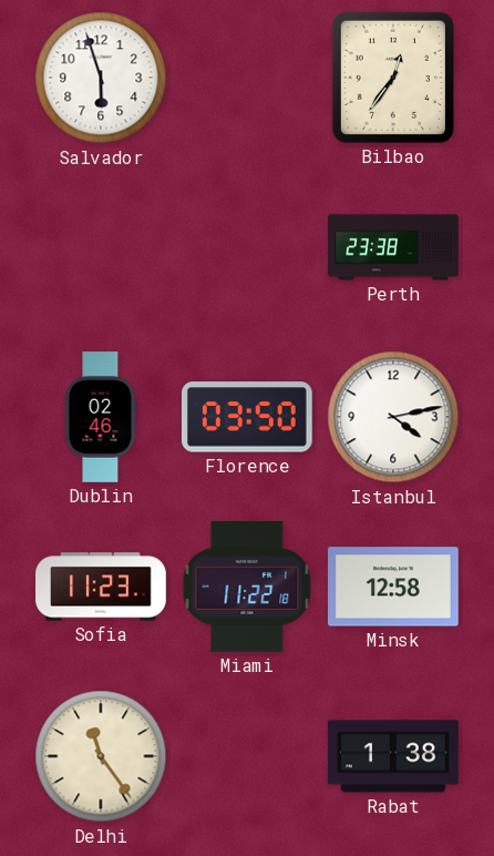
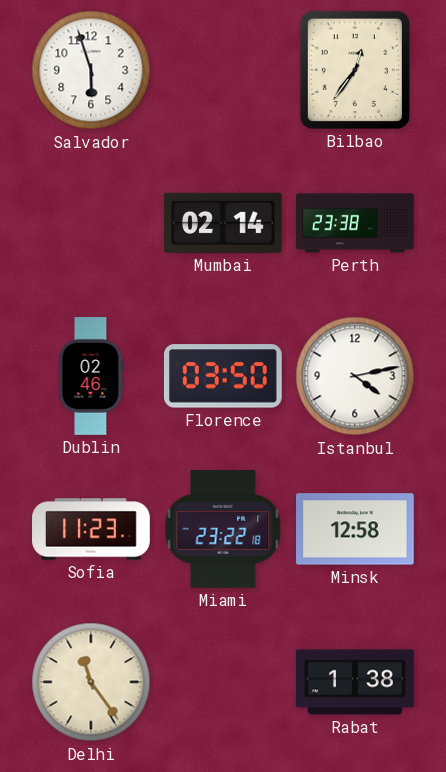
Mumbai: none -> 02:14 (223, 223)
Miami: 11:22 -> 23:22 (223, 530)
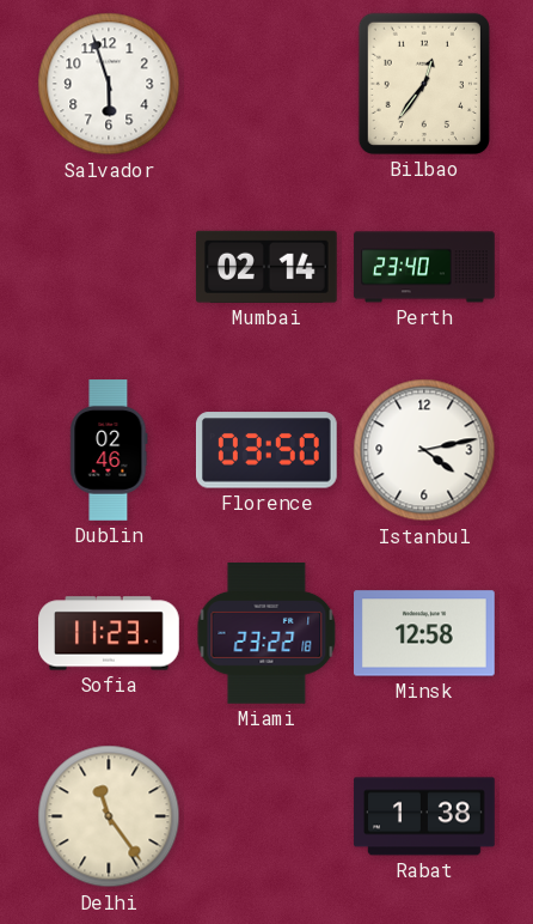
Perth: 23:38 -> 23:40 (424, 267)
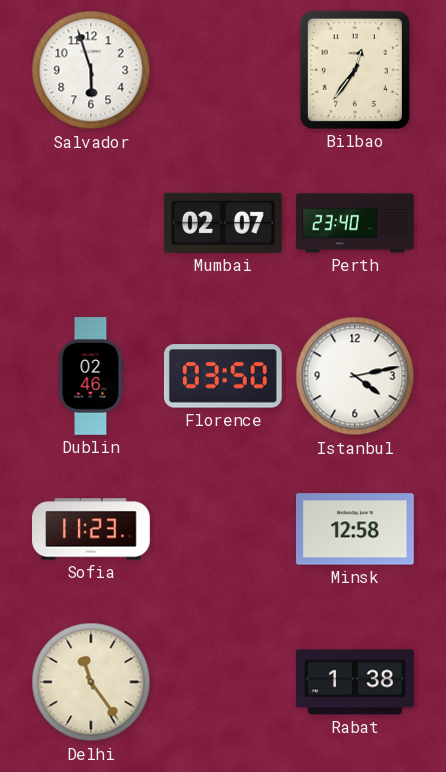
Mumbai: 02:14 -> 02:07 (223, 223)
Miami: 23:22 -> none (266, 634)
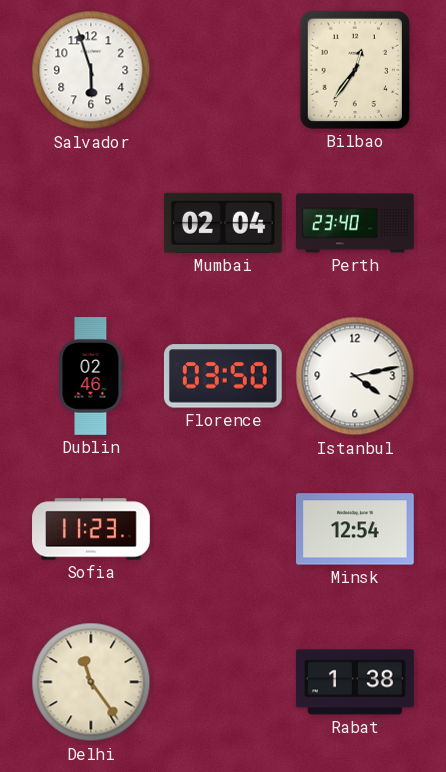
Mumbai: 02:07 -> 02:04 (223, 223)
Minsk: 12:58 -> 12:54 (356, 529)
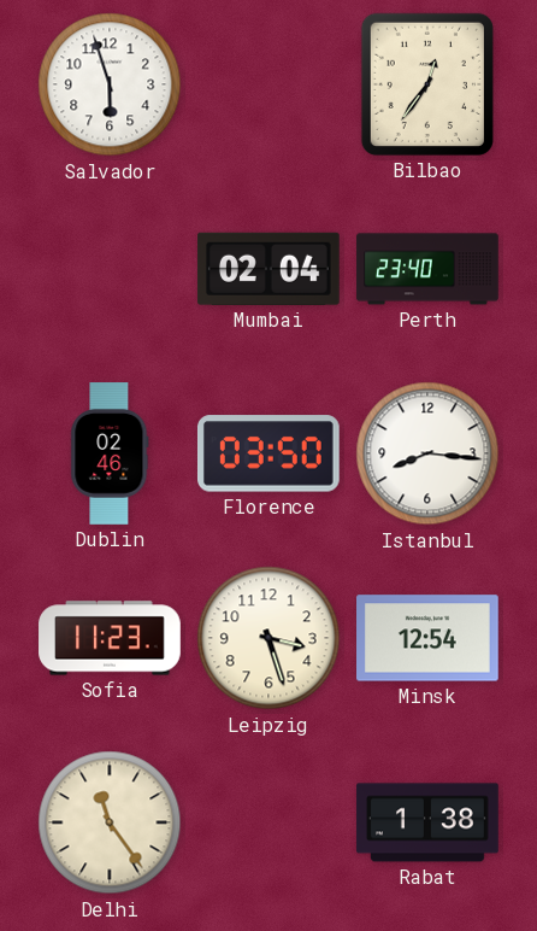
Istanbul: 4:13 -> 8:16 (427, 453)
Leipzig: none -> 3:27 (268, 638)
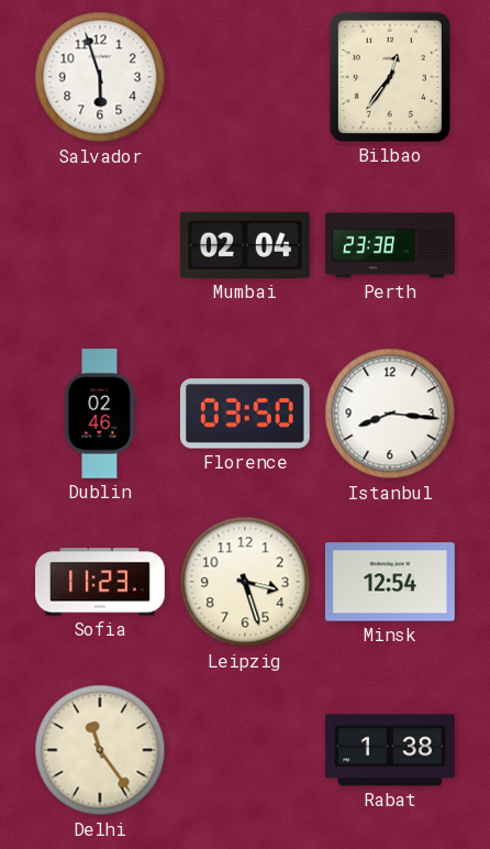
Perth: 23:40 -> 23:38 (390, 245)
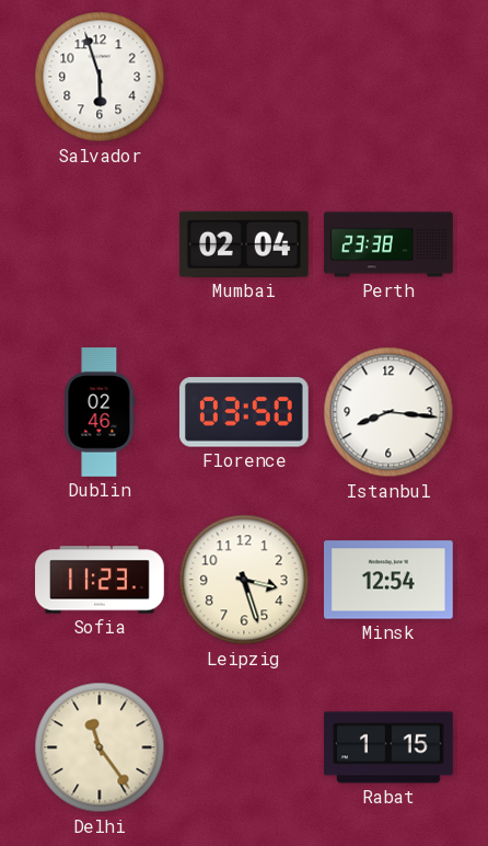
Bilbao: 12:36 -> none (390, 77)
Rabat: 1:38 -> 1:15 (388, 747)
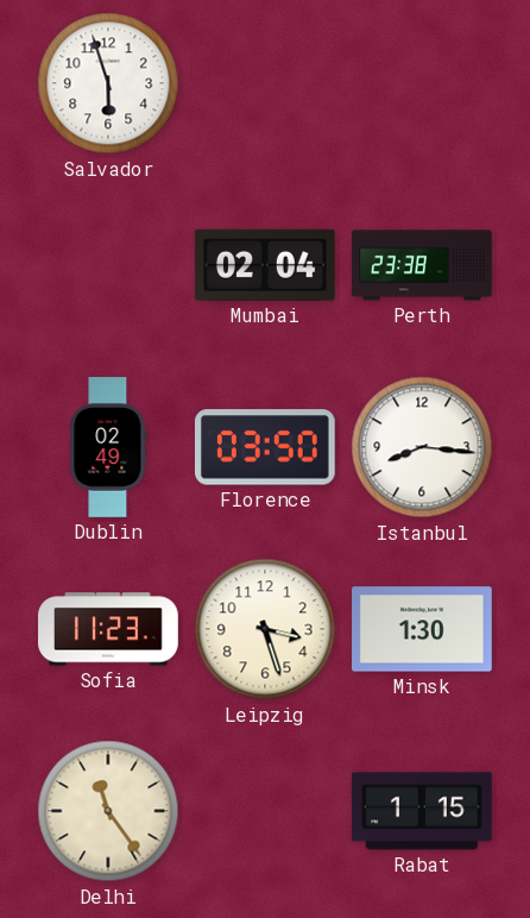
Dublin: 02:46 -> 02:49 (108, 447)
Minsk: 12:54 -> 1:30 (423, 629)
